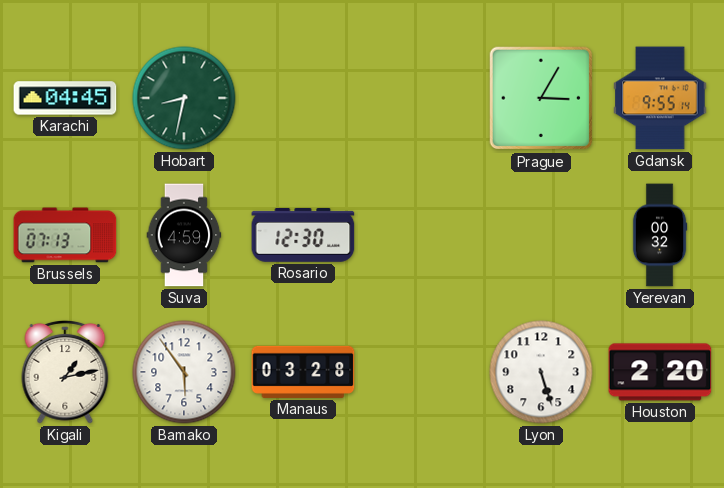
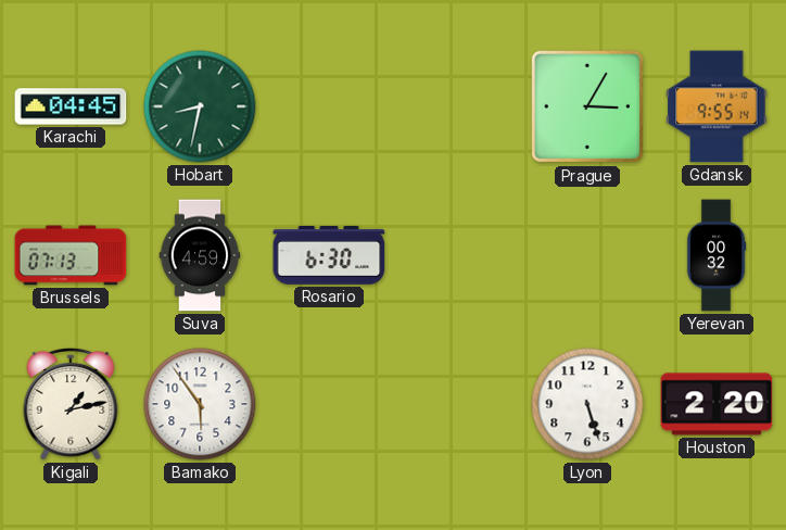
Rosario: 12:30 -> 6:30 (329, 255)
Manaus: 03:28 -> none (303, 372)
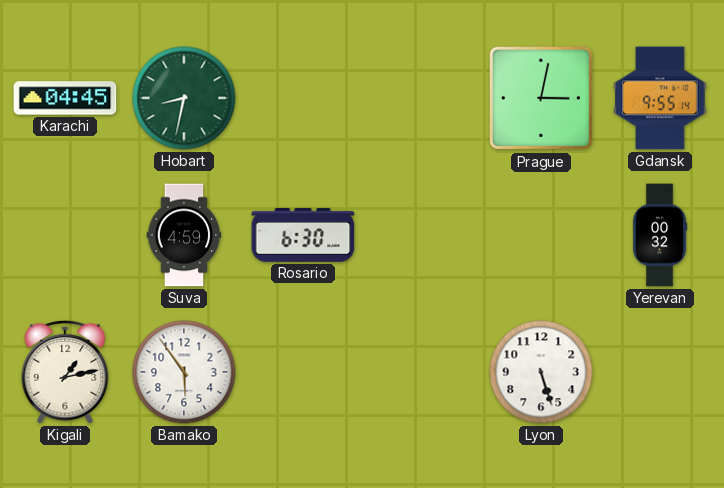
Prague: 3:05 -> 3:02 (541, 98)
Brussels: 07:13 -> none (71, 255)
Houston: 2:20 -> none (717, 404)
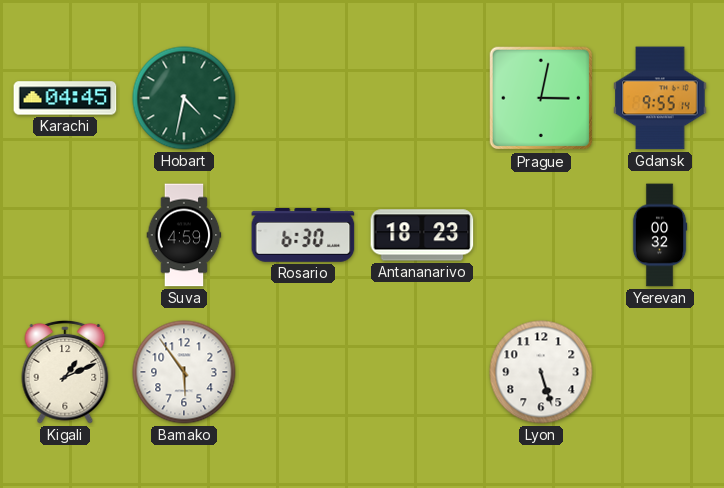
Hobart: 8:32 -> 4:32 (184, 98)
Antananarivo: none -> 18:23 (422, 235)
Kigali: 1:13 -> 1:11 (65, 372)
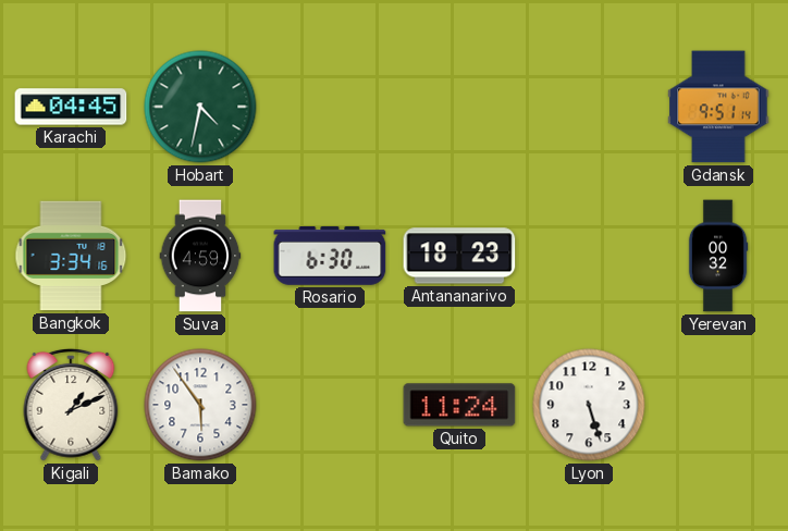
Prague: 3:02 -> none (541, 98)
Gdansk: 9:55 -> 9:51 (718, 107)
Bangkok: none -> 3:34 (71, 256)
Quito: none -> 11:24 (459, 405)
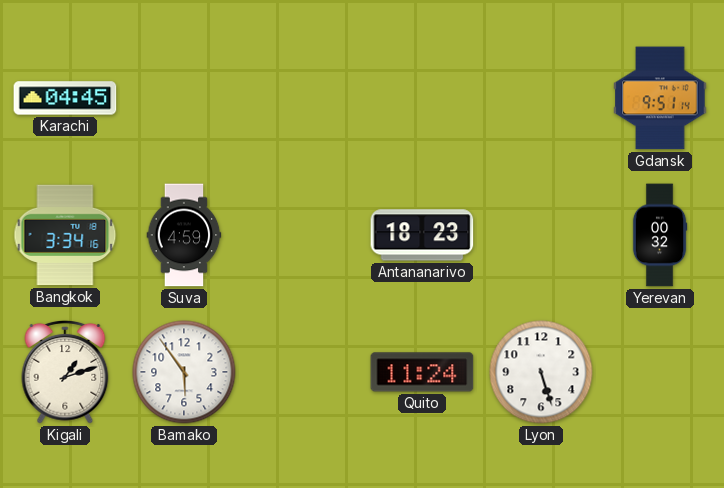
Hobart: 4:32 -> none (200, 107)
Rosario: 6:30 -> none (330, 256)
Kigali: 1:11 -> 1:12 (65, 372)
